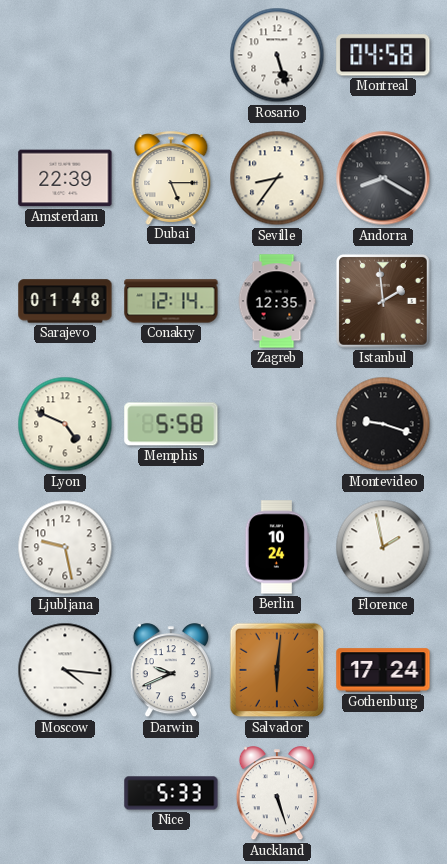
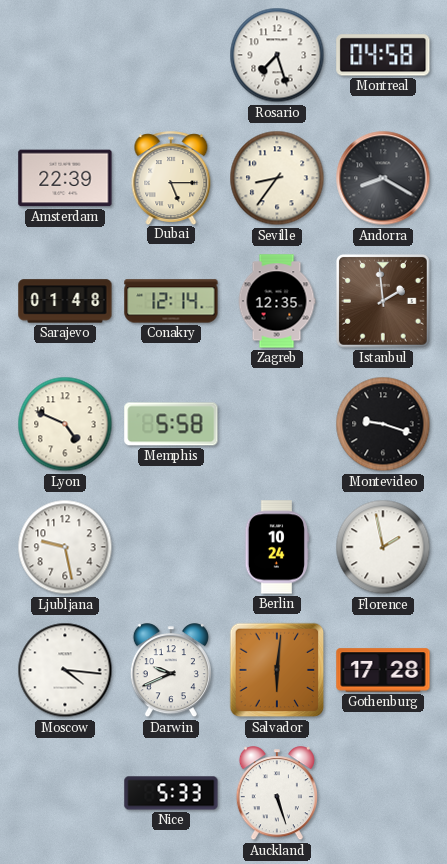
Rosario: 5:27 -> 7:27 (277, 55)
Gothenburg: 17:24 -> 17:28 (383, 670)
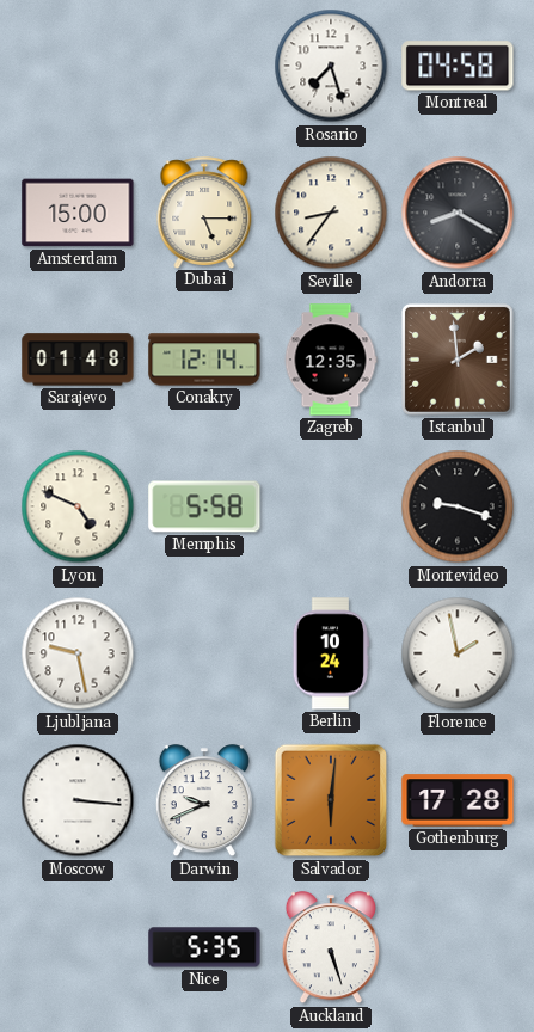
Amsterdam: 22:39 -> 15:00 (78, 213)
Moscow: 4:16 -> 3:16 (78, 800)
Nice: 5:33 -> 5:35 (204, 947)
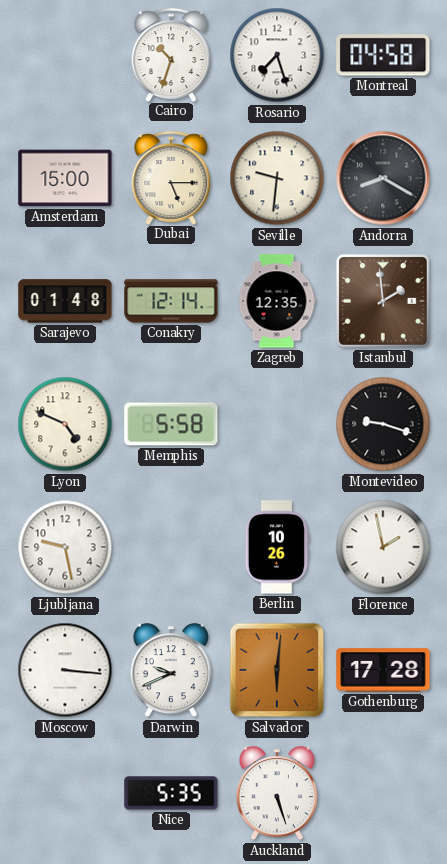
Cairo: none -> 10:33 (171, 55)
Seville: 8:36 -> 9:31 (277, 178)
Berlin: 10:24 -> 10:26 (276, 547)
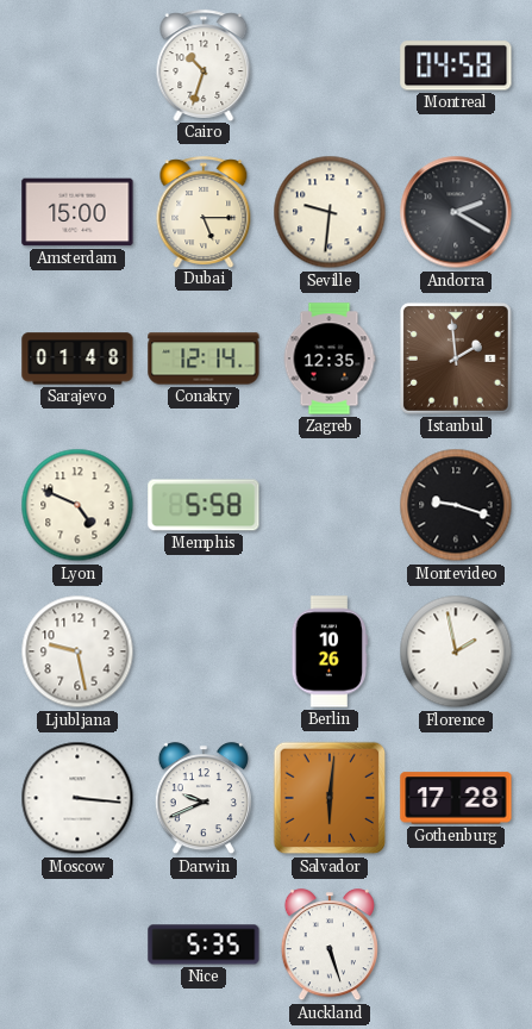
Rosario: 7:27 -> none (277, 55)
Andorra: 8:20 -> 2:20 (456, 212)
